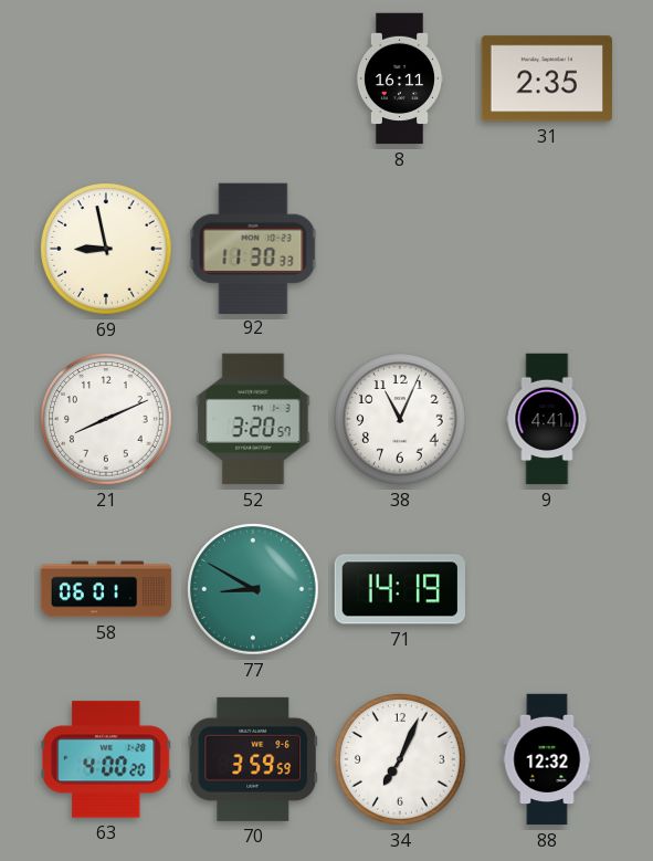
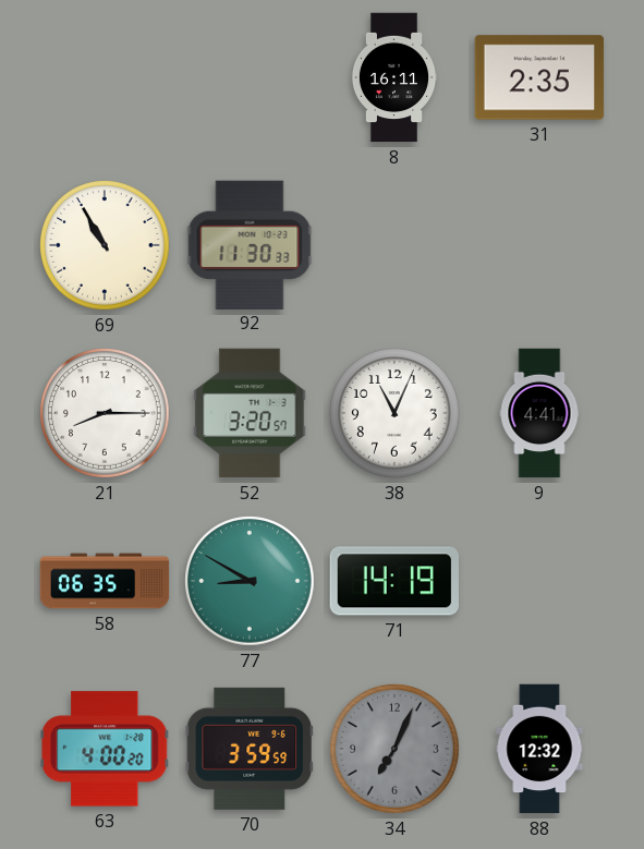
69: 8:58 -> 10:55 (105, 245)
21: 8:11 -> 8:15 (105, 413)
58: 06:01 -> 06:35 (105, 581)
34 dial: white -> grey (394, 749)
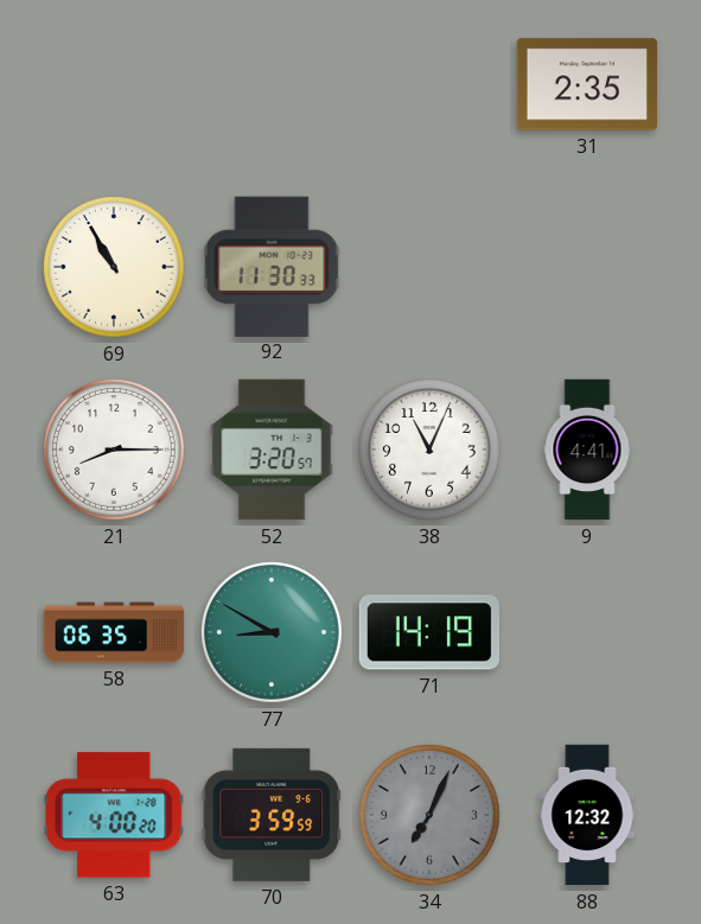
8: 16:11 -> none (394, 77)
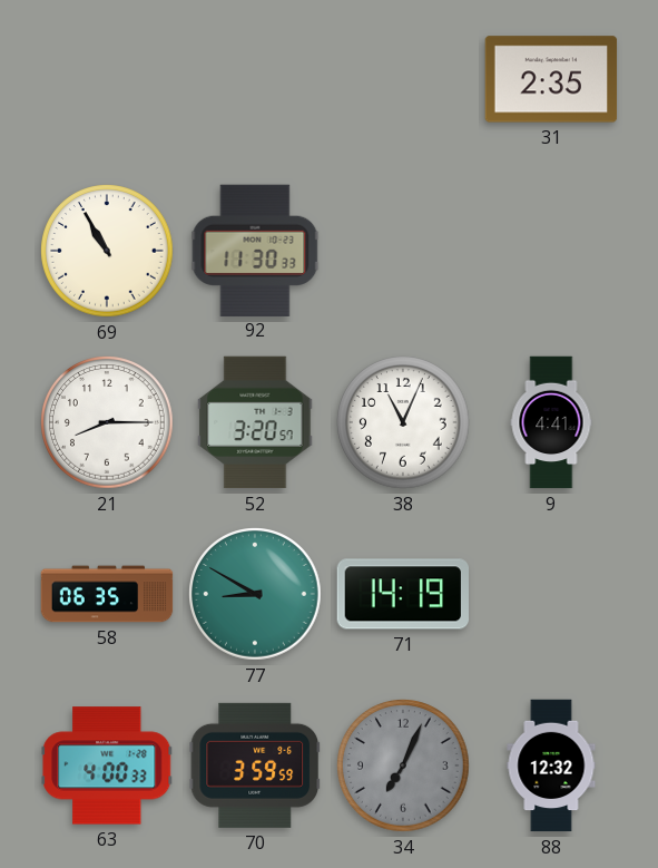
63: 4:00:20 -> 4:00:33 (107, 765)
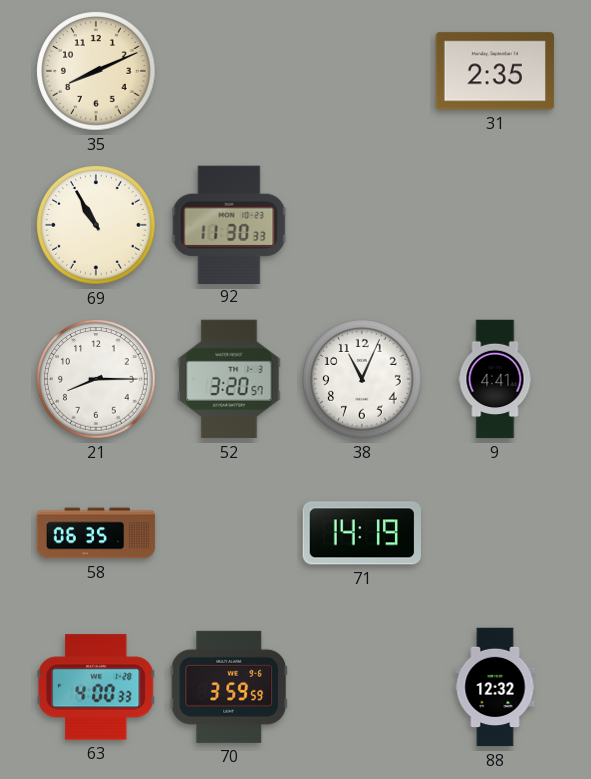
35: none -> 8:11 (96, 71)
77: 8:50 -> none (255, 594)
34: 7:04 -> none (403, 765)
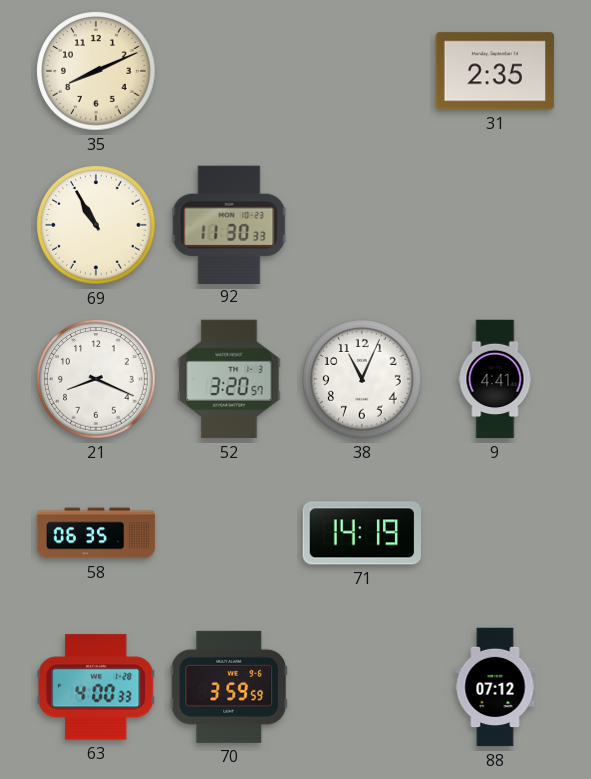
21: 8:15 -> 8:19 (96, 379)
88: 12:32 -> 07:12 (495, 687)
